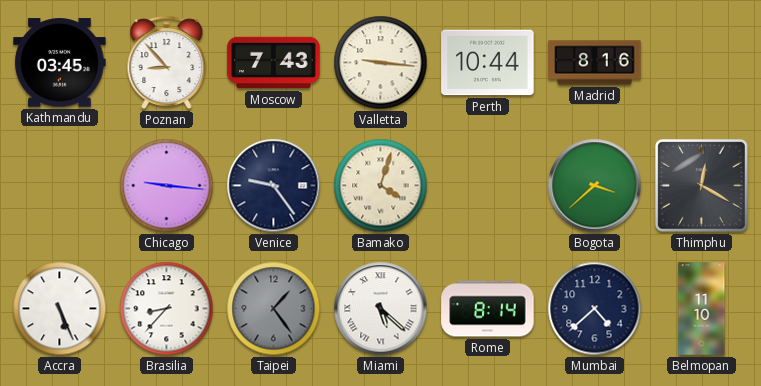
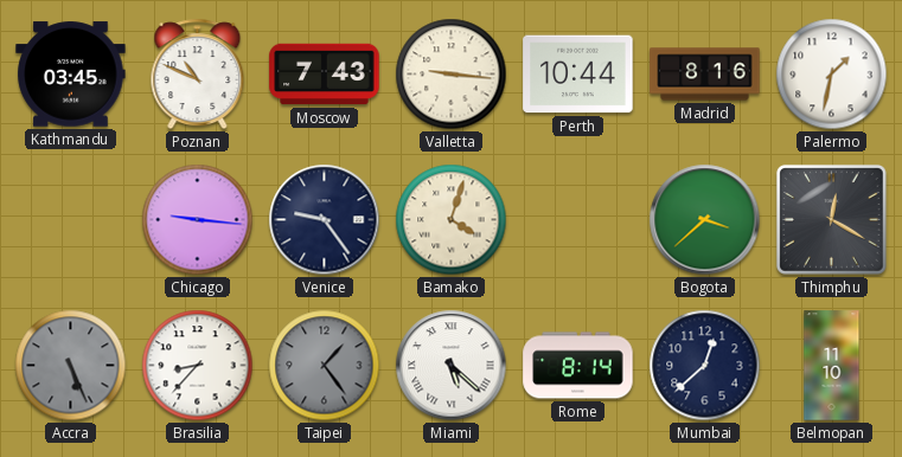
Poznan: 8:53 -> 10:49 (198, 75)
Palermo: none -> 1:32 (832, 75)
Accra dial: white -> grey (71, 366)
Mumbai: 4:38 -> 12:38 (705, 366)
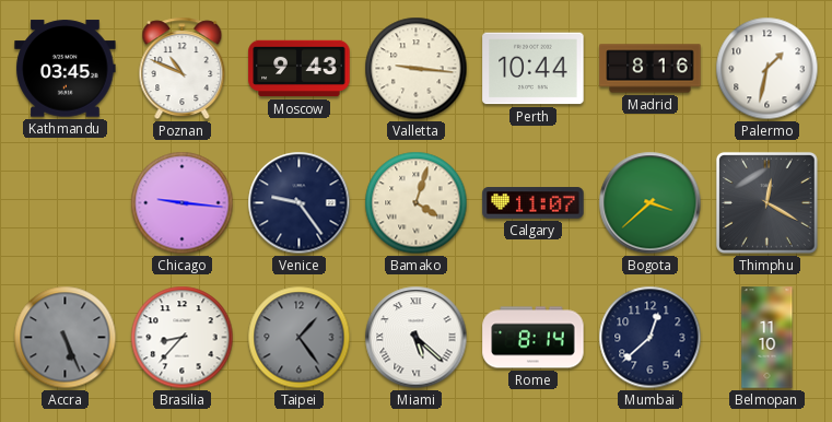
Moscow: 7:43 -> 9:43 (300, 69)
Calgary: none -> 11:07 (534, 203)
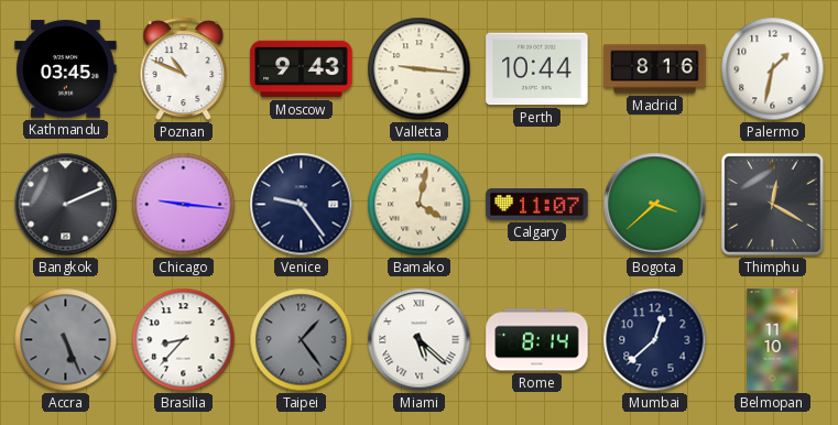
Bangkok: none -> 2:11 (66, 205)
Bamako: 4:03 -> 4:02 (420, 205)
